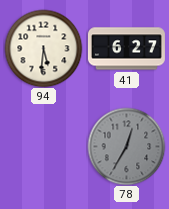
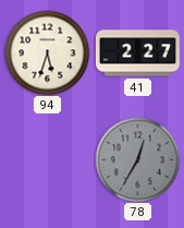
94: 5:31 -> 5:33 (47, 52)
41: 6:27 -> 2:27 (137, 53)
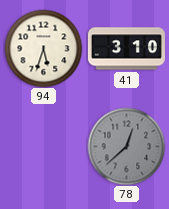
41: 2:27 -> 3:10 (126, 49)
78: 12:35 -> 12:38 (126, 146)
